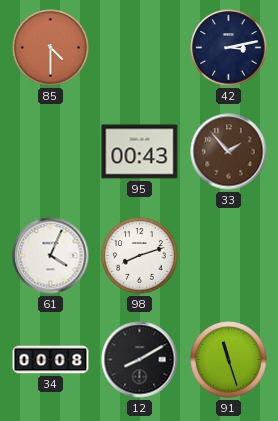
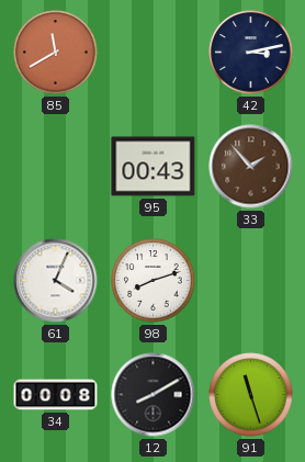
85: 4:30 -> 11:40 (56, 53)
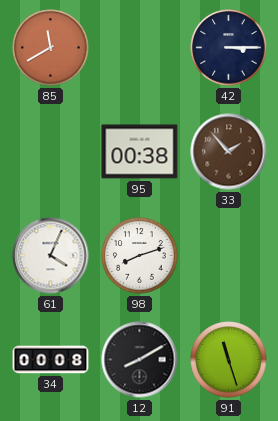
42: 3:13 -> 3:15 (229, 48)
95: 00:43 -> 00:38 (140, 152)
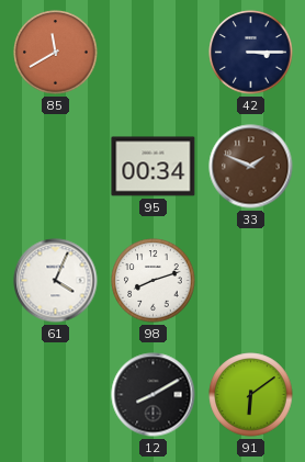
95: 00:38 -> 00:34 (154, 167)
33: 1:53 -> 1:49 (251, 167)
34: 00:08 -> none (51, 360)
91: 11:27 -> 6:09 (251, 395)
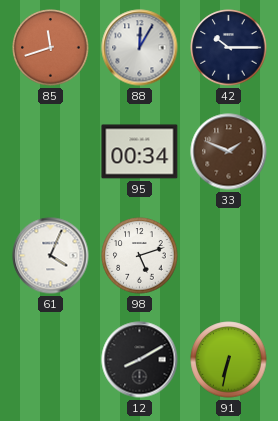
85: 11:40 -> 11:42 (51, 48)
88: none -> 12:05 (140, 48)
42: 3:15 -> 10:15 (229, 48)
98: 8:12 -> 5:12 (140, 256)
91: 6:09 -> 6:32 (229, 360)
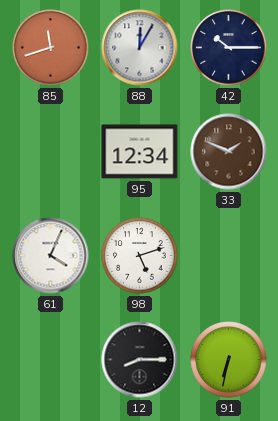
95: 00:34 -> 12:34 (140, 152)
12: 8:10 -> 8:15 (140, 360)
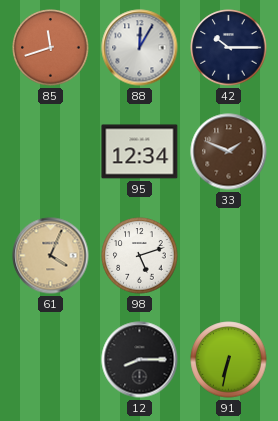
61 dial: white -> champagne (51, 256)
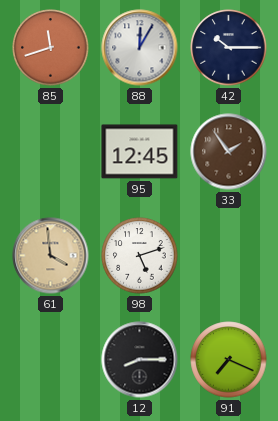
95: 12:34 -> 12:45 (140, 152)
33: 1:49 -> 1:54 (229, 152)
61: 4:04 -> 3:59 (51, 256)
91: 6:32 -> 7:19 (229, 360)
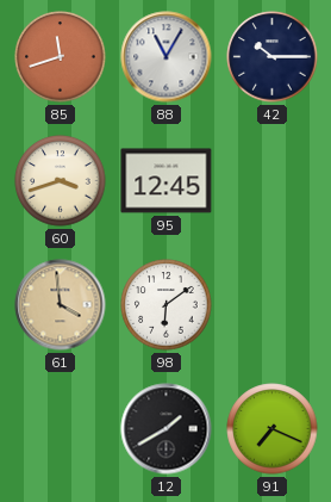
88: 12:05 -> 11:05 (167, 57)
60: none -> 3:42 (61, 181)
33: 1:54 -> none (229, 152)
98: 5:12 -> 6:09 (167, 305)
12: 8:15 -> 1:40 (167, 429)
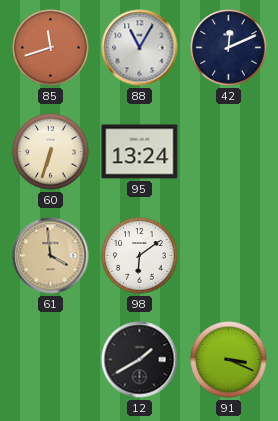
42: 10:15 -> 12:11 (229, 48)
60: 3:42 -> 6:33 (51, 152)
95: 12:45 -> 13:24 (140, 152)
91: 7:19 -> 3:19 (229, 360)
